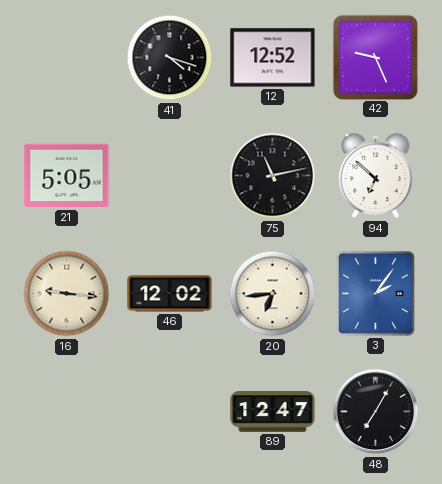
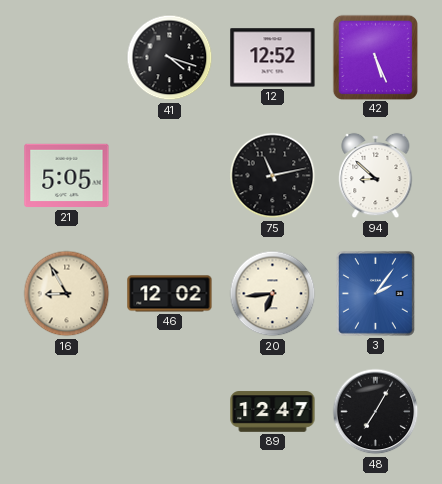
42: 9:26 -> 5:26 (375, 57)
94: 6:52 -> 8:52 (376, 176)
16: 9:16 -> 8:55 (67, 294)
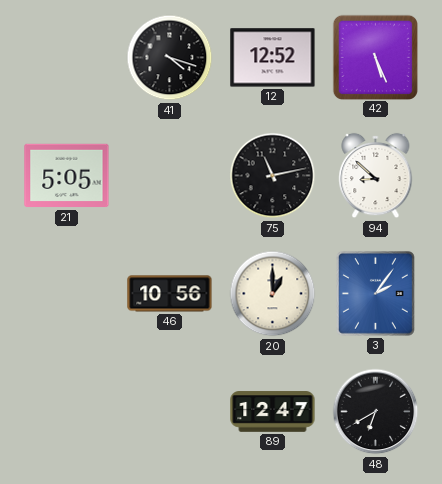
16: 8:55 -> none (67, 294)
46: 12:02 -> 10:56 (170, 294)
20: 6:44 -> 1:00 (273, 294)
48: 7:05 -> 6:40 (376, 412)
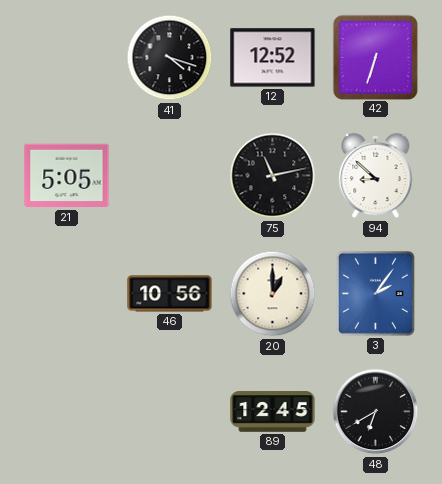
42: 5:26 -> 6:33 (375, 57)
89: 12:47 -> 12:45 (273, 412)
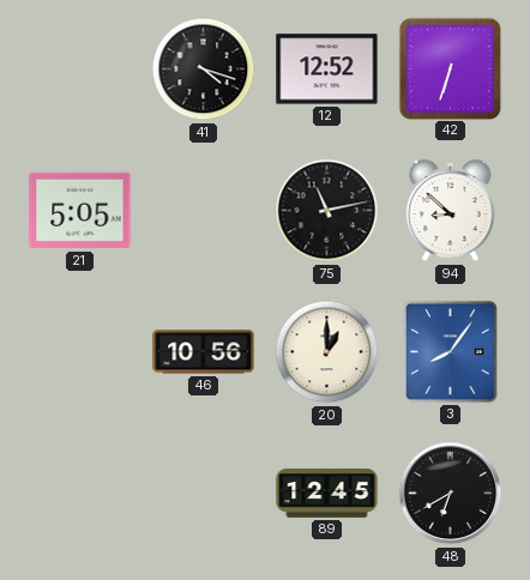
3: 2:06 -> 8:06 (450, 351)
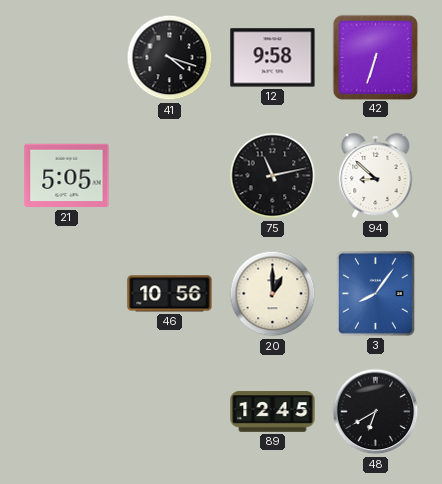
12: 12:52 -> 9:58 (273, 58)
